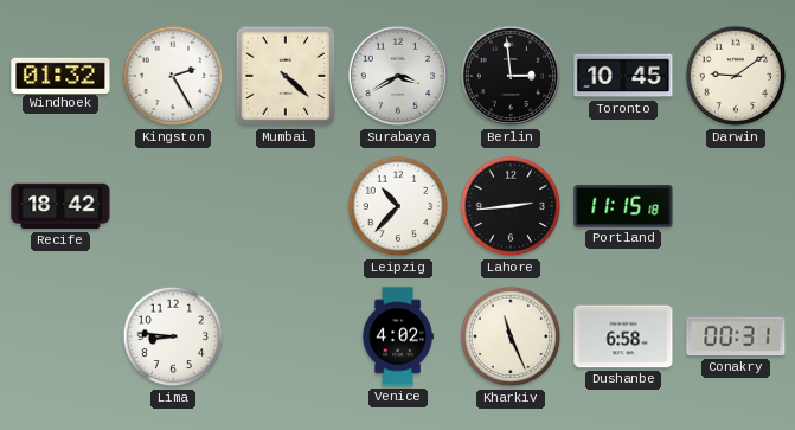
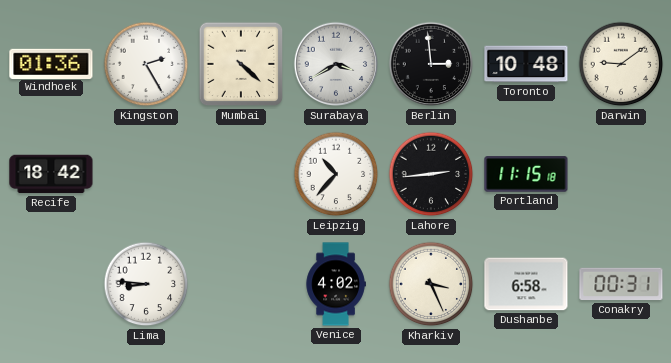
Windhoek: 01:32 -> 01:36 (51, 63)
Toronto: 10:45 -> 10:48 (526, 64)
Kharkiv: 11:26 -> 3:26 (431, 284)
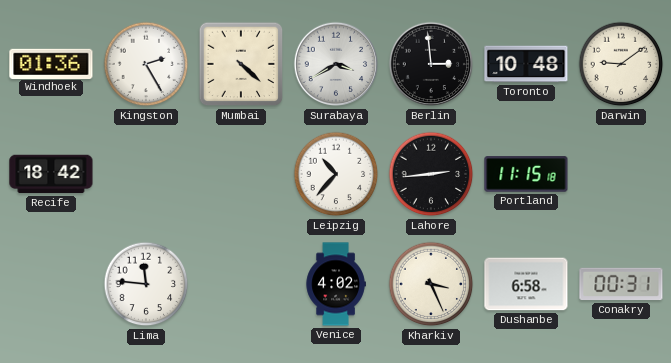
Lima: 8:46 -> 11:46 (146, 284)
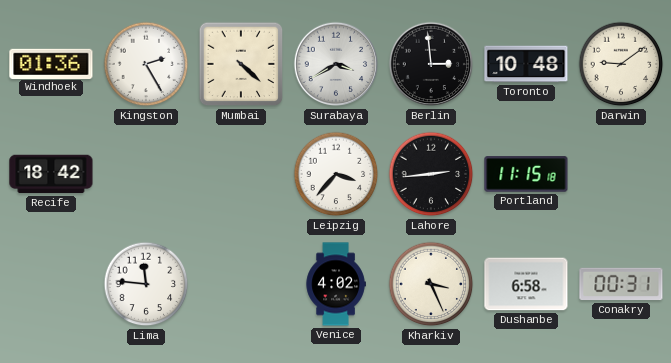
Leipzig: 10:37 -> 3:37 (336, 174)
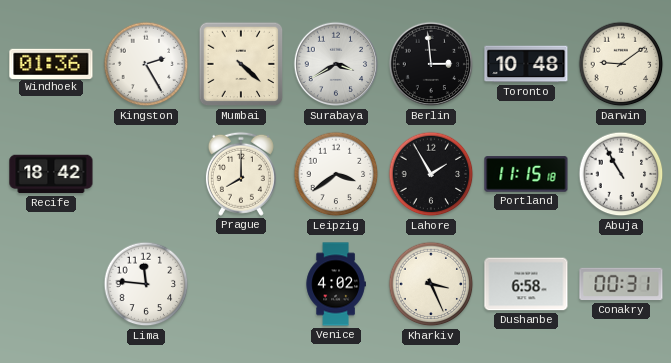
Prague: none -> 8:00 (241, 174)
Leipzig: 3:37 -> 3:39 (336, 174)
Lahore: 2:44 -> 1:55 (431, 174)
Abuja: none -> 10:55 (621, 174)
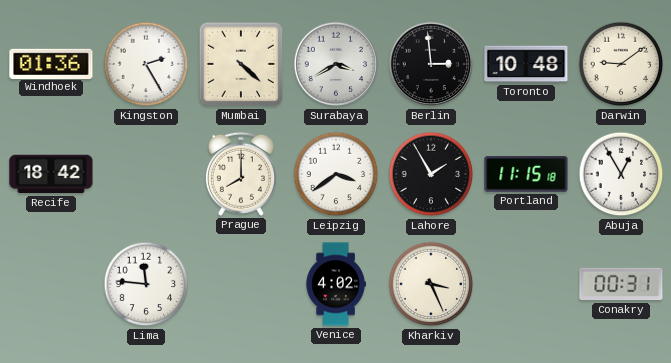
Abuja: 10:55 -> 12:55 (621, 174)
Dushanbe: 6:58 -> none (526, 284)
